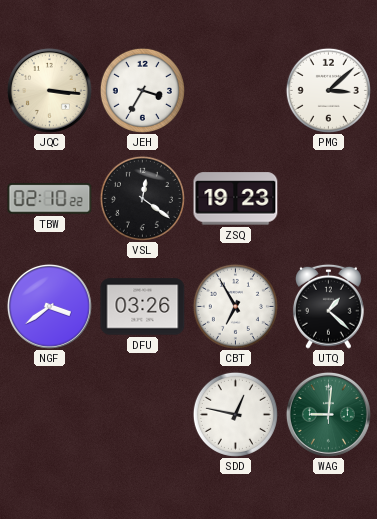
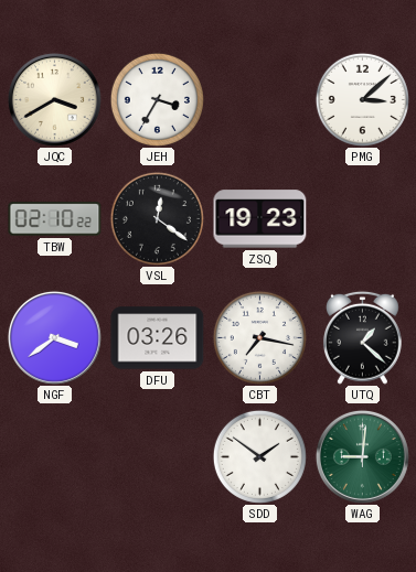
JQC: 3:16 -> 3:40 (54, 99)
CBT: 6:55 -> 7:17 (259, 337)
SDD: 12:47 -> 1:51 (259, 456)
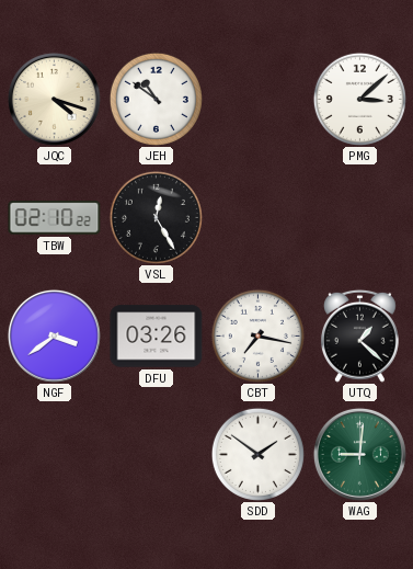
JQC: 3:40 -> 4:18 (54, 99)
JEH: 3:35 -> 10:51 (156, 99)
VSL: 12:21 -> 12:25 (156, 217)
ZSQ: 19:23 -> none (260, 219)
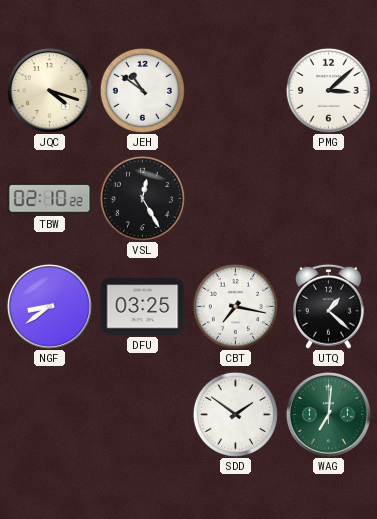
NGF: 3:39 -> 8:39 (49, 306)
DFU: 03:26 -> 03:25 (143, 307)
WAG: 9:01 -> 7:01 (328, 414)
